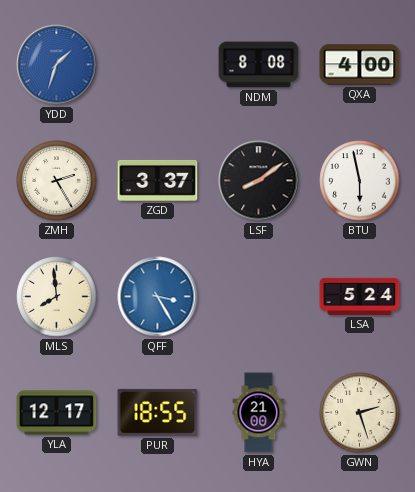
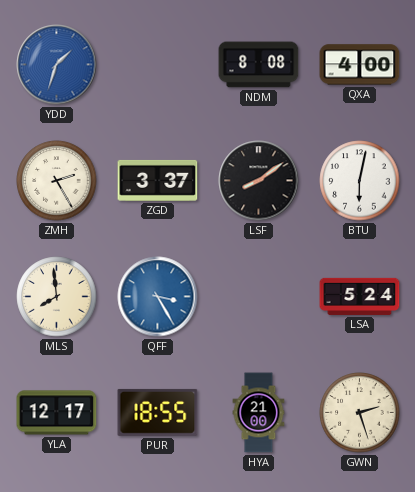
BTU: 5:58 -> 6:02 (360, 181)
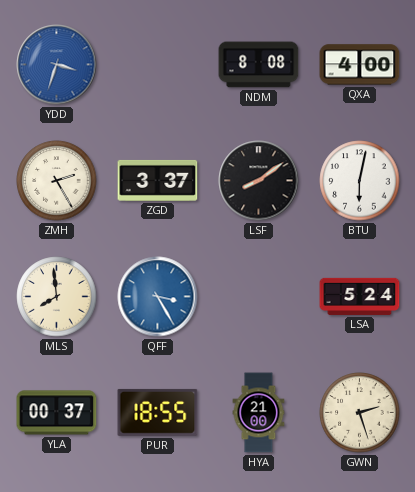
YDD: 1:33 -> 3:33 (57, 65)
YLA: 12:17 -> 00:37 (57, 413)
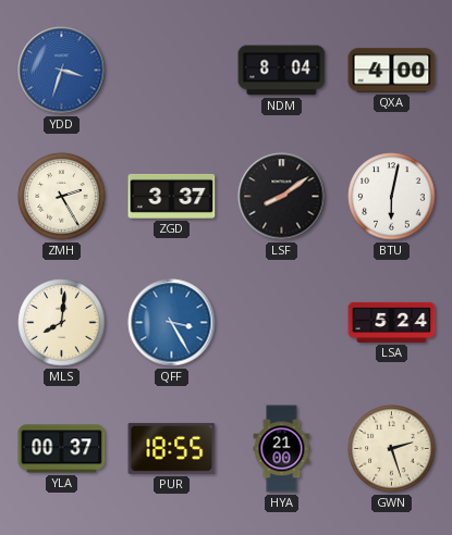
NDM: 8:08 -> 8:04 (282, 71)
MLS: 7:59 -> 8:01 (62, 323)
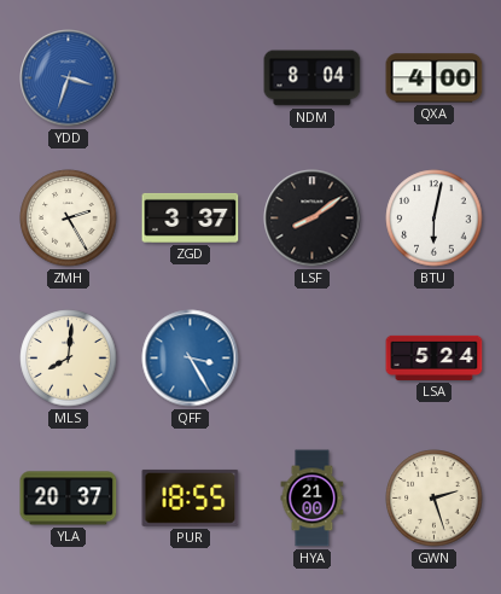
YLA: 00:37 -> 20:37 (69, 499)
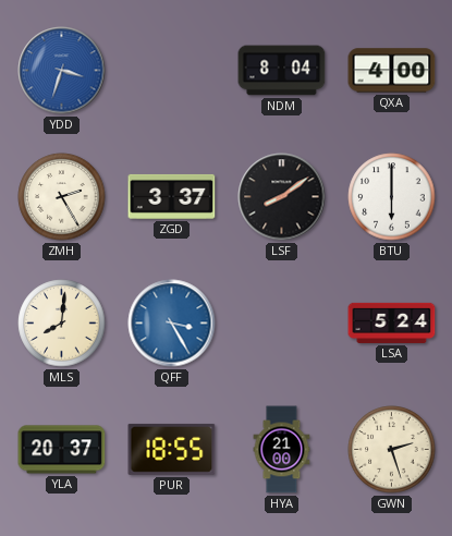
BTU: 6:02 -> 6:00 (392, 197)
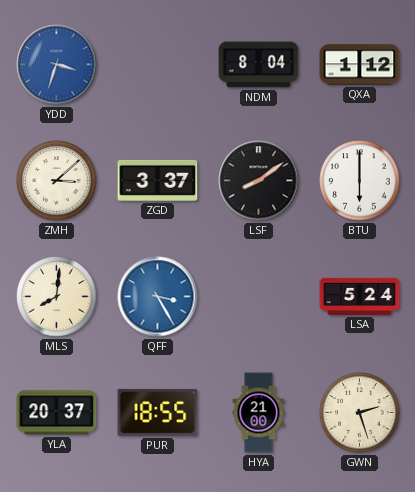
QXA: 4:00 -> 1:12 (360, 65)
ZMH: 2:25 -> 3:08 (57, 181)
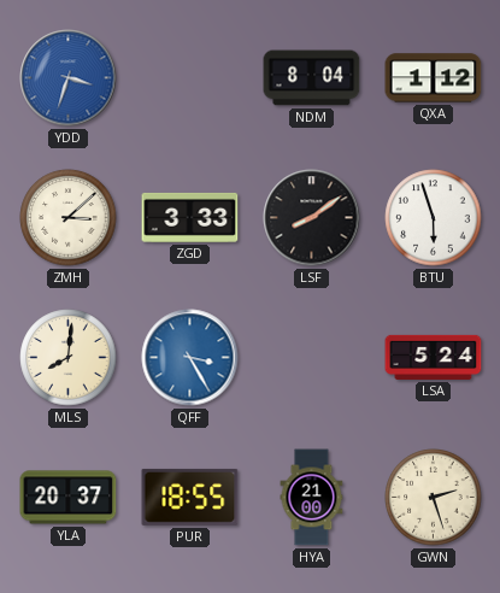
ZGD: 3:37 -> 3:33 (190, 217)
BTU: 6:00 -> 5:57 (434, 218)
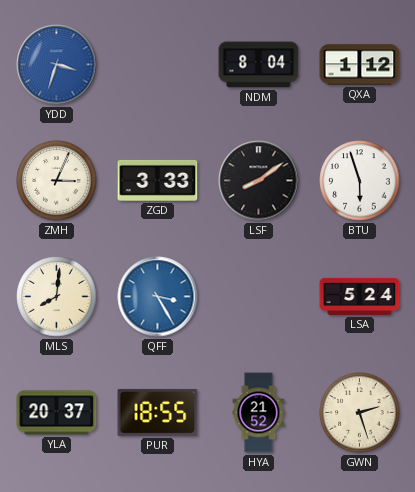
ZMH: 3:08 -> 3:04 (57, 181)
HYA: 21:00 -> 21:52 (259, 413)
